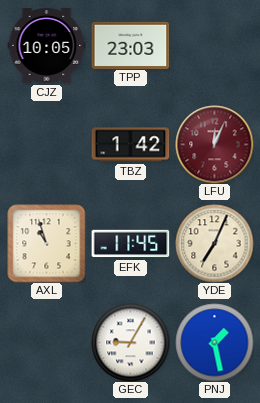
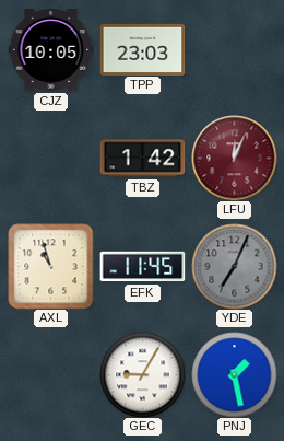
YDE dial: cream -> grey (234, 266)
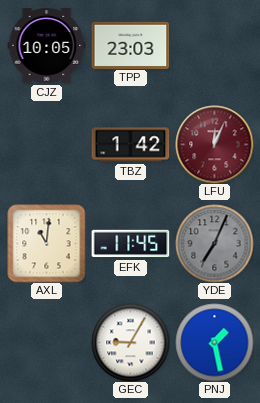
AXL: 10:57 -> 11:01 (46, 243)
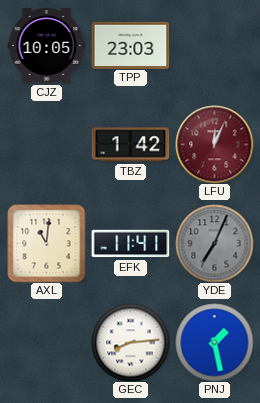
EFK: 11:45 -> 11:41 (130, 244)
GEC: 9:05 -> 8:14 (130, 342)
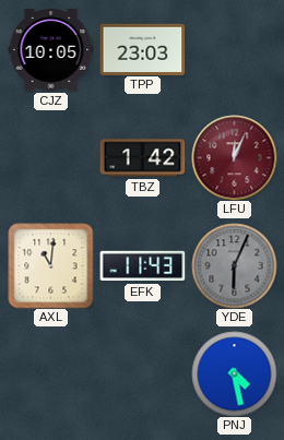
EFK: 11:41 -> 11:43 (142, 266)
YDE: 7:04 -> 6:04 (234, 265)
GEC: 8:14 -> none (130, 342)
PNJ: 1:28 -> 4:28 (234, 373)
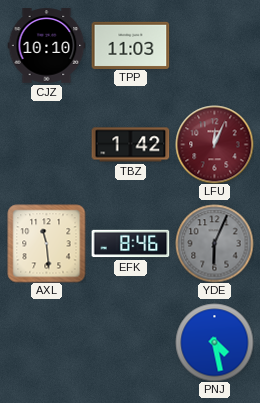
CJZ: 10:05 -> 10:10 (46, 46)
TPP: 23:03 -> 11:03 (130, 45)
AXL: 11:01 -> 11:29 (46, 243)
EFK: 11:43 -> 8:46 (130, 244)
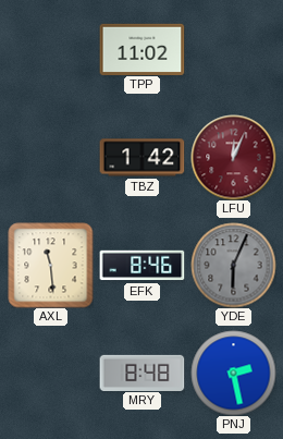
CJZ: 10:10 -> none (46, 46)
TPP: 11:03 -> 11:02 (141, 49)
MRY: none -> 8:48 (141, 373)
PNJ: 4:28 -> 2:28 (233, 373)
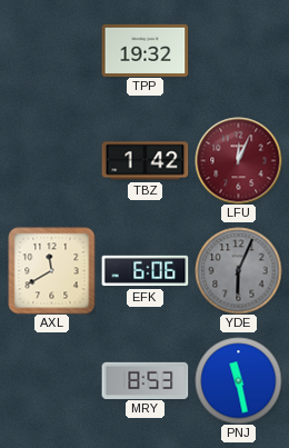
TPP: 11:02 -> 19:32 (144, 50)
AXL: 11:29 -> 11:40 (51, 270)
EFK: 8:46 -> 6:06 (144, 271)
MRY: 8:48 -> 8:53 (144, 380)
PNJ: 2:28 -> 11:28 (238, 380)
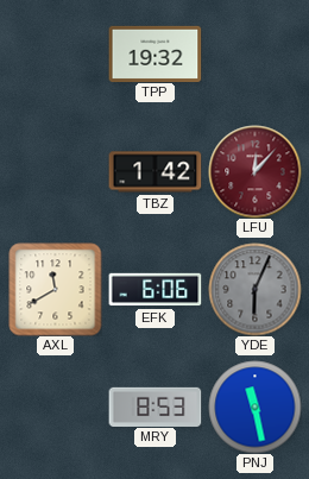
LFU: 12:04 -> 12:07 (254, 171)
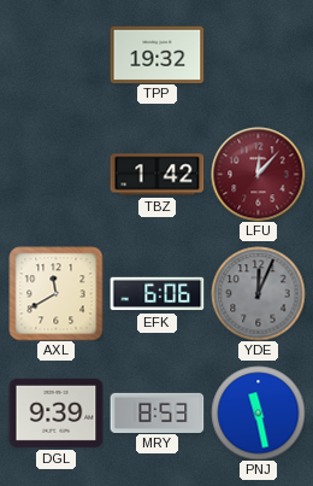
YDE: 6:04 -> 12:04 (258, 293)
DGL: none -> 9:39 (55, 412)
